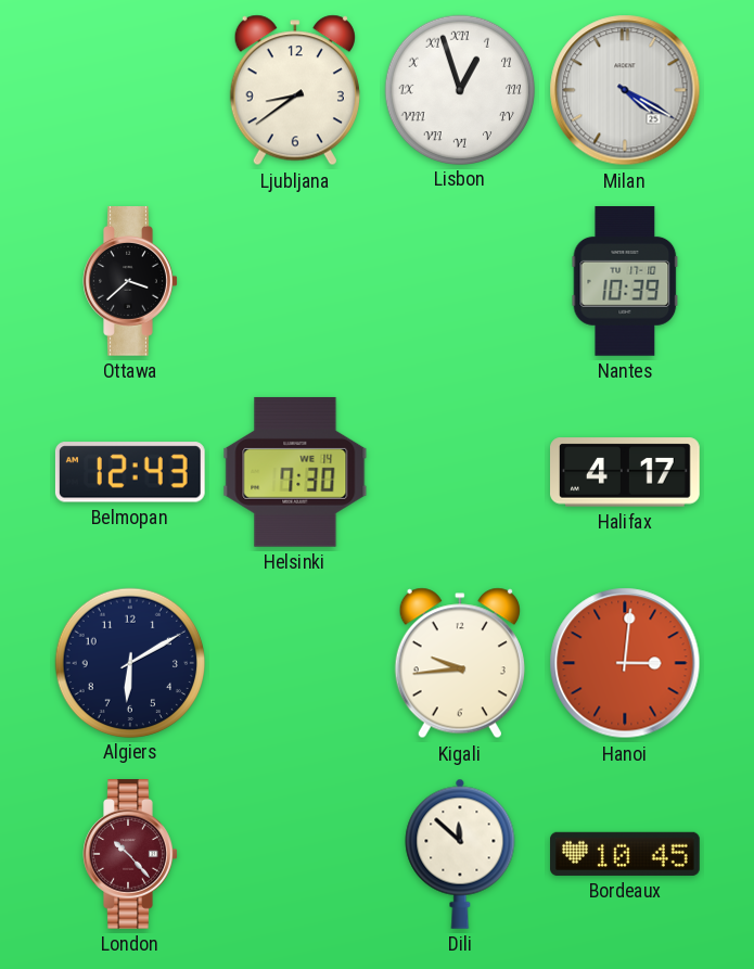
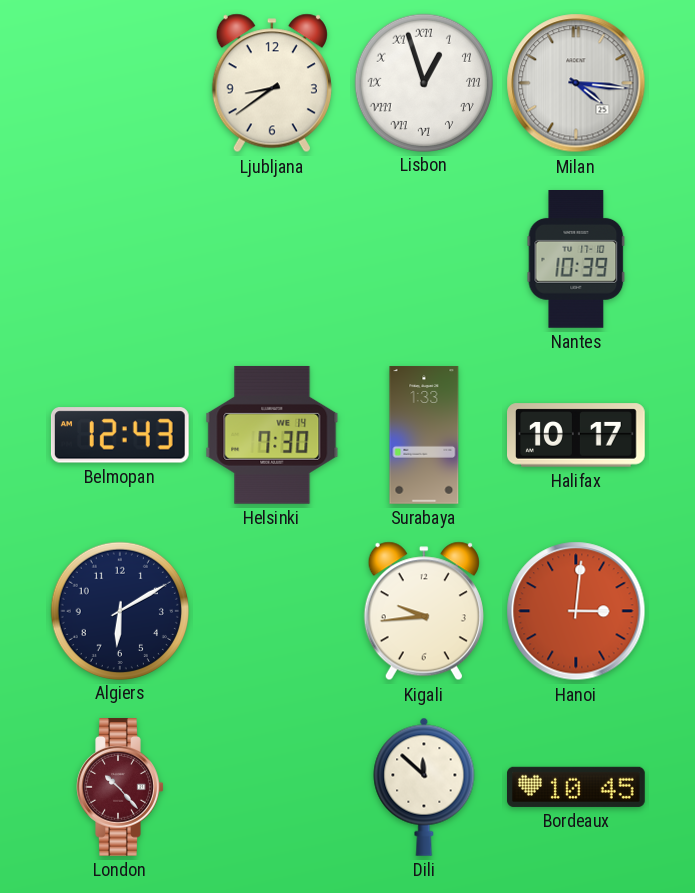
Milan: 4:20 -> 4:16 (576, 83)
Ottawa: 3:38 -> none (130, 282)
Surabaya: none -> 1:33 (424, 435)
Halifax: 4:17 -> 10:17 (577, 435)
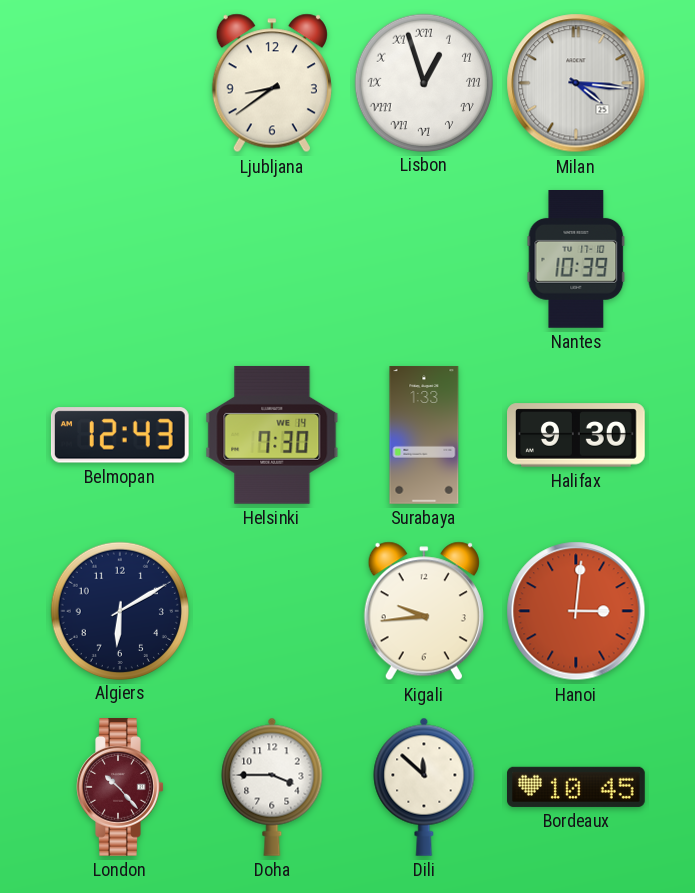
Halifax: 10:17 -> 9:30 (577, 435)
Doha: none -> 3:45 (272, 787)
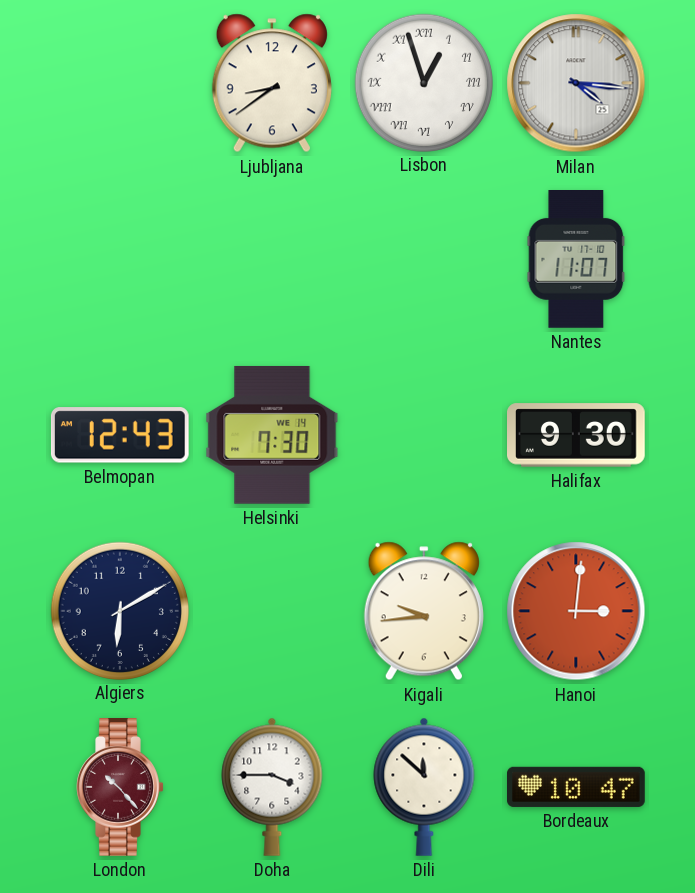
Nantes: 10:39 -> 11:07 (576, 260)
Surabaya: 1:33 -> none (424, 435)
Bordeaux: 10:45 -> 10:47 (577, 787)
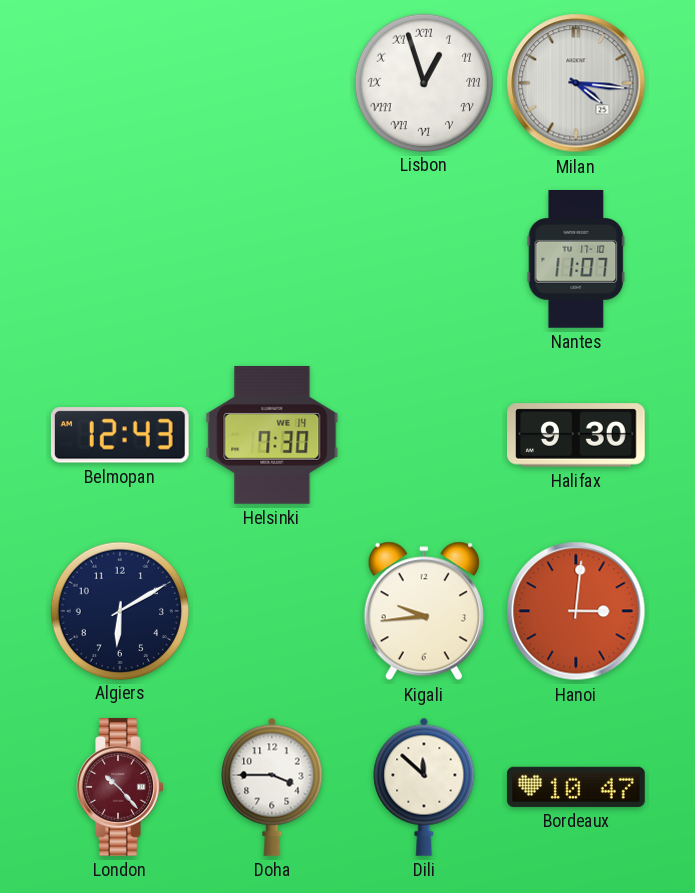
Ljubljana: 8:39 -> none (272, 83)
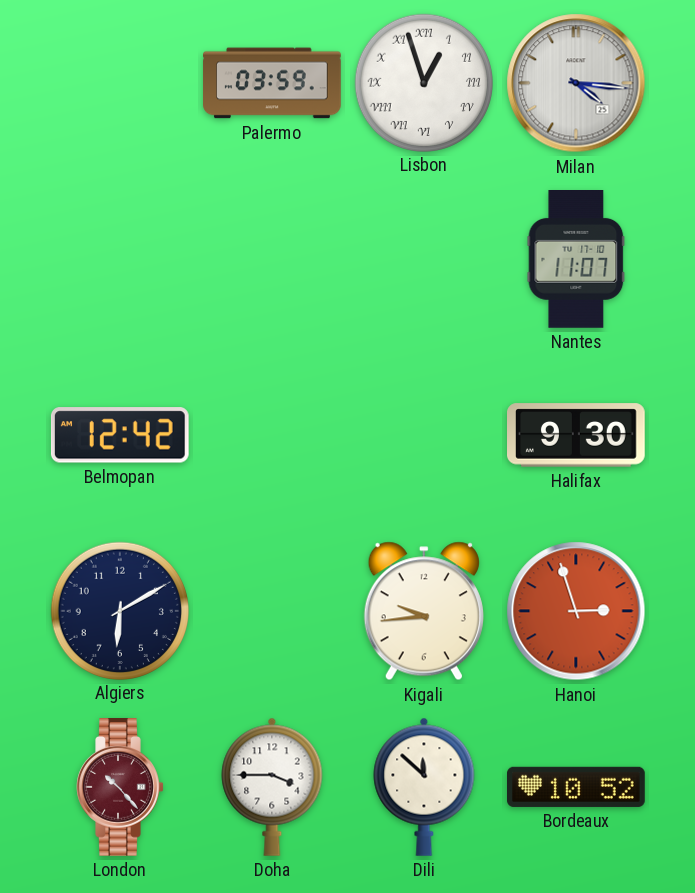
Palermo: none -> 03:59 (272, 83)
Belmopan: 12:43 -> 12:42 (120, 435)
Helsinki: 7:30 -> none (272, 435)
Hanoi: 3:01 -> 2:57 (576, 611)
Bordeaux: 10:47 -> 10:52 (577, 787)
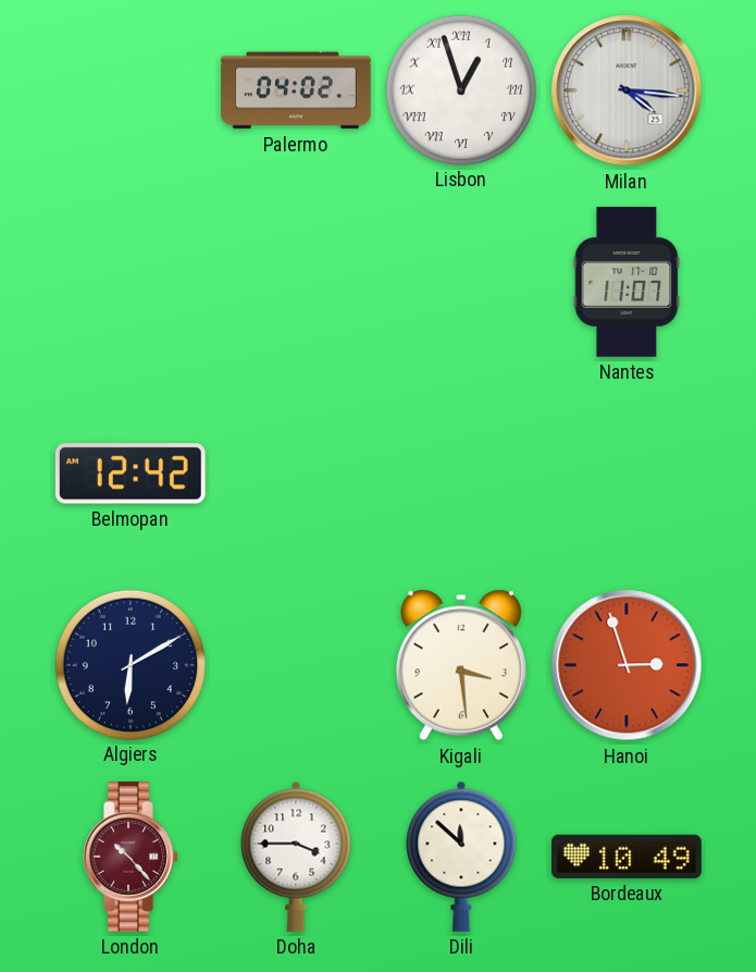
Palermo: 03:59 -> 04:02 (296, 90)
Halifax: 9:30 -> none (577, 435)
Kigali: 9:44 -> 3:29 (461, 665)
Bordeaux: 10:52 -> 10:49 (628, 857)
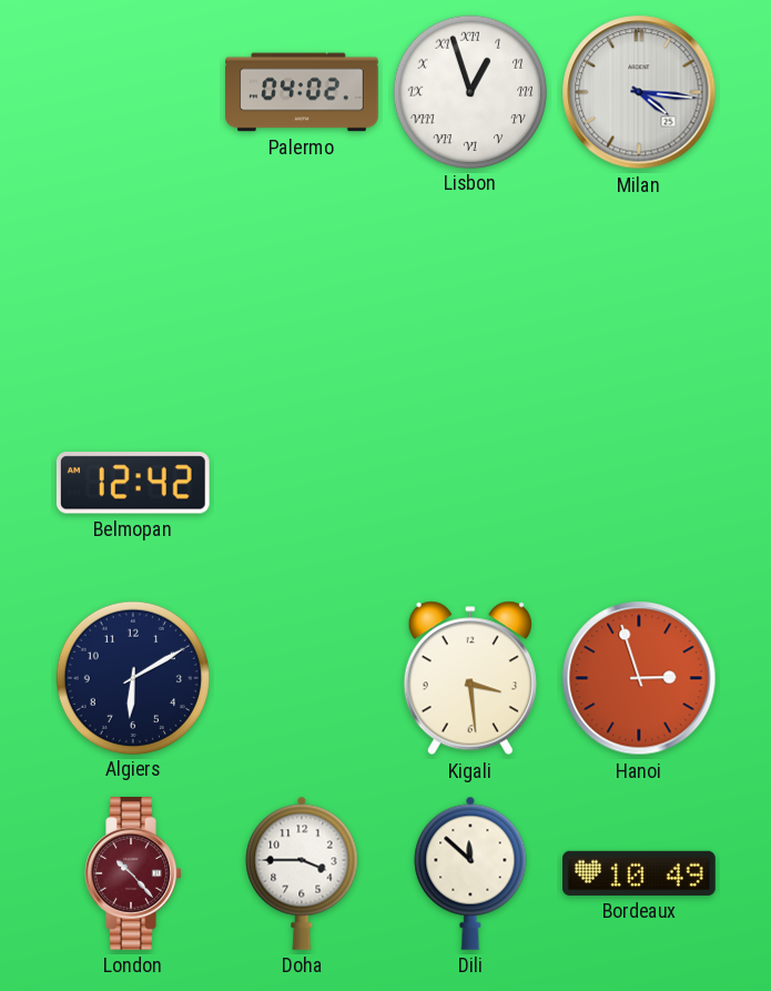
Nantes: 11:07 -> none (627, 283)
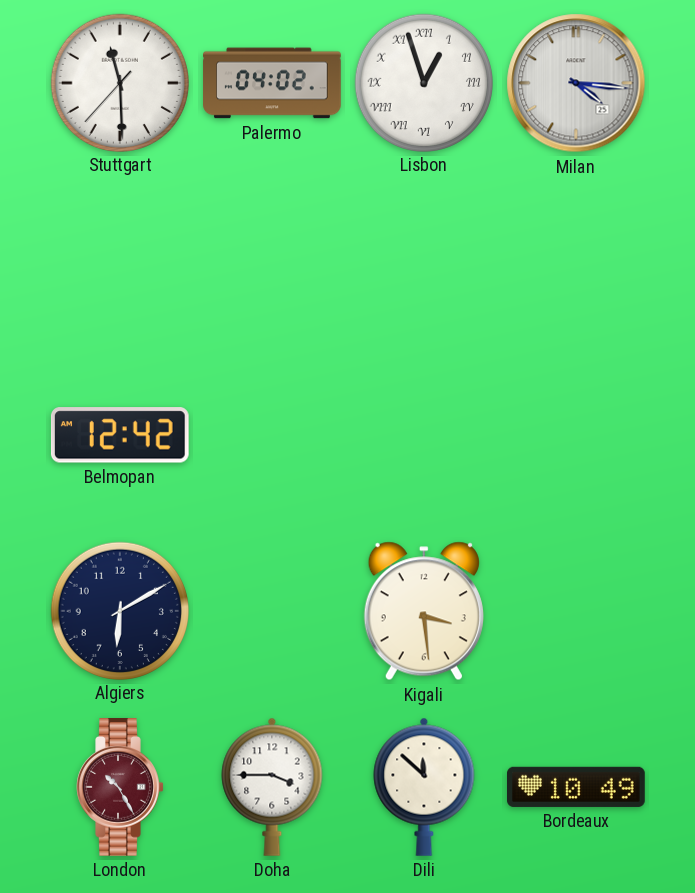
Stuttgart: none -> 11:29 (119, 82)
Hanoi: 2:57 -> none (639, 678)
London: 10:23 -> 10:25 (120, 788)
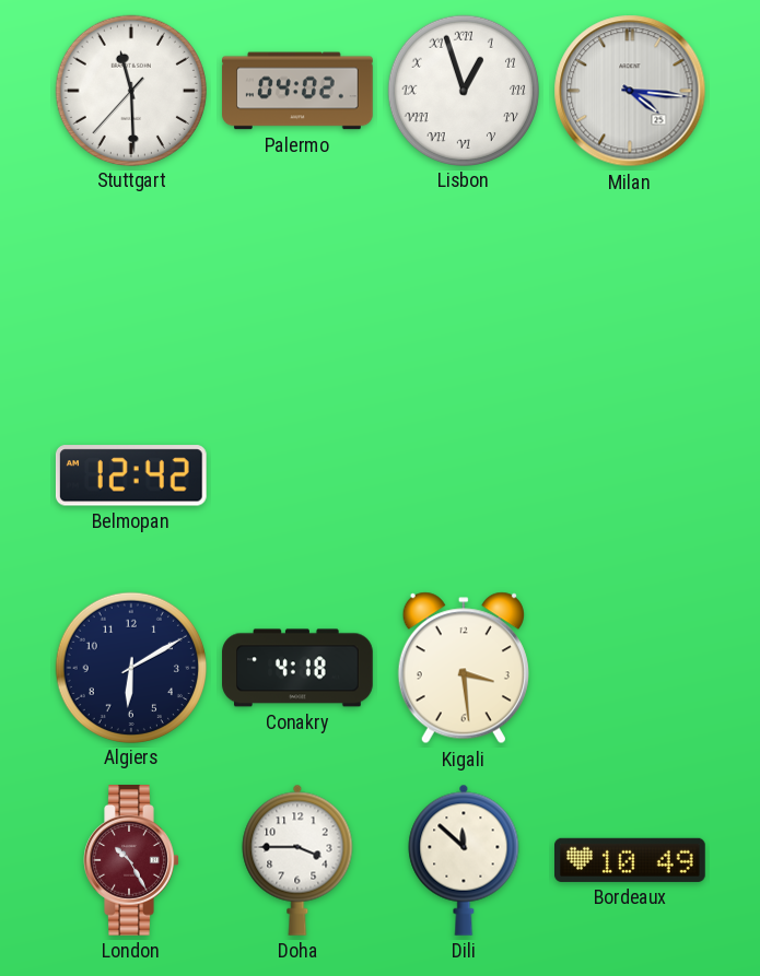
Conakry: none -> 4:18 (297, 668)
